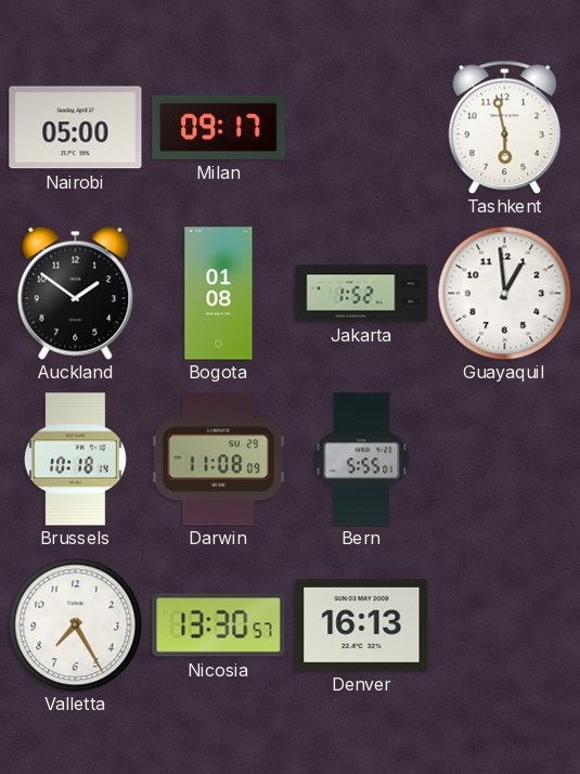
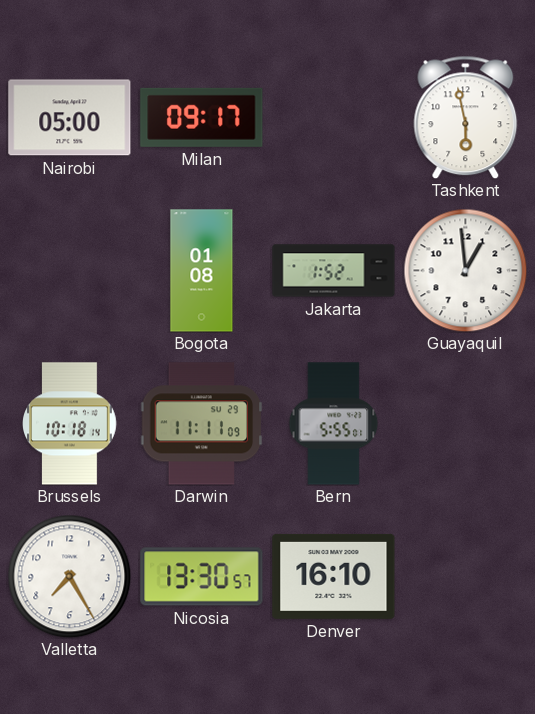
Auckland: 1:51 -> none (76, 293)
Darwin: 11:08 -> 11:11 (201, 424)
Denver: 16:13 -> 16:10 (334, 576)
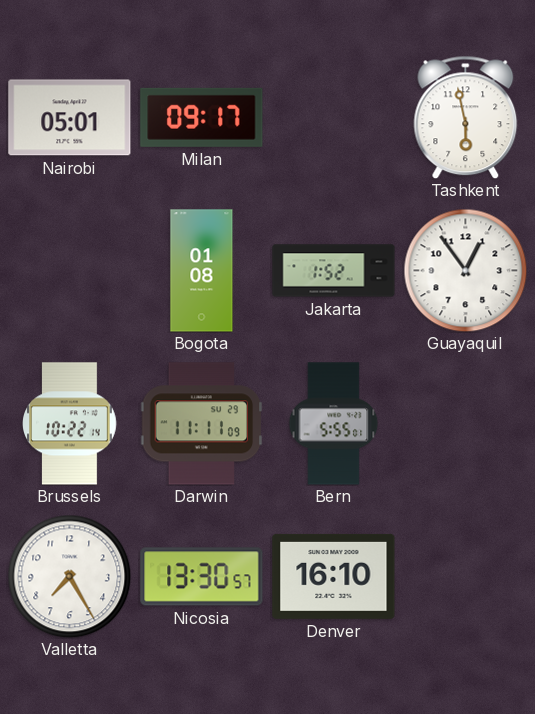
Nairobi: 05:00 -> 05:01 (70, 118)
Guayaquil: 12:59 -> 12:54 (465, 270)
Brussels: 10:18 -> 10:22 (70, 424)
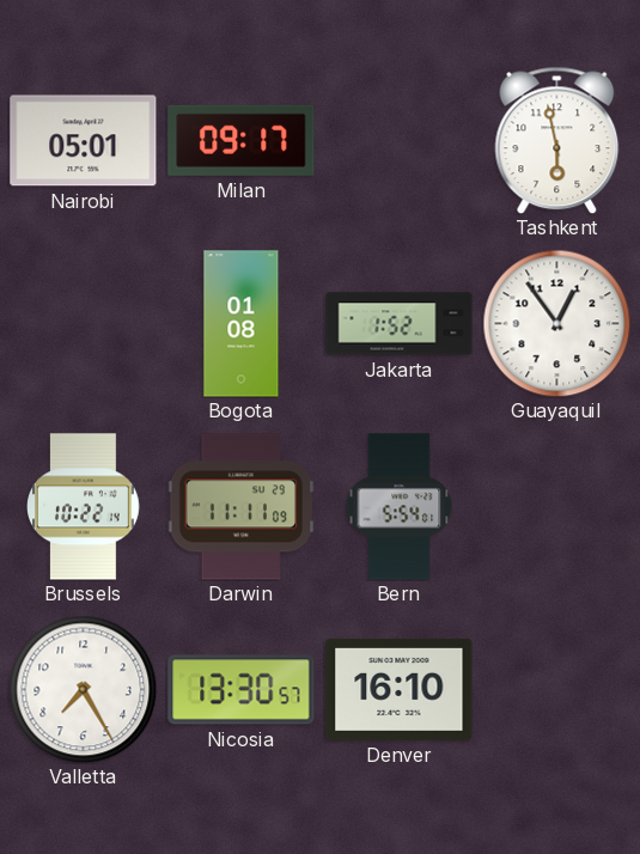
Bern: 5:55 -> 5:54 (400, 507)
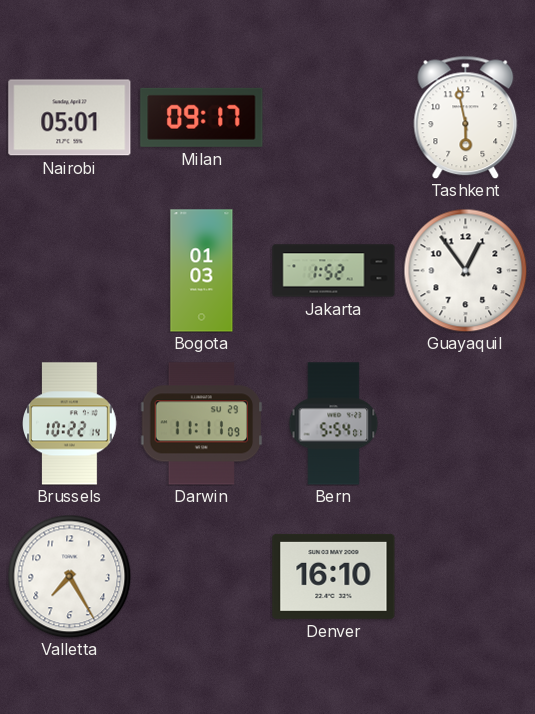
Bogota: 01:08 -> 01:03 (202, 271)
Nicosia: 13:30 -> none (242, 690)
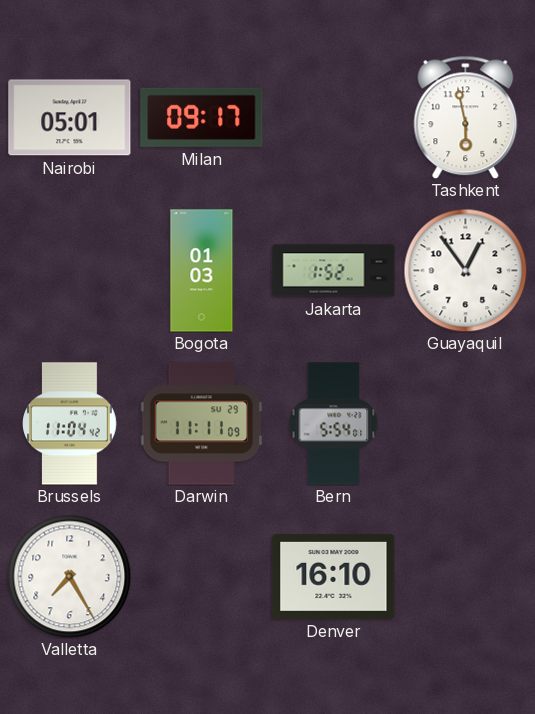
Brussels: 10:22 -> 11:04 (70, 424)
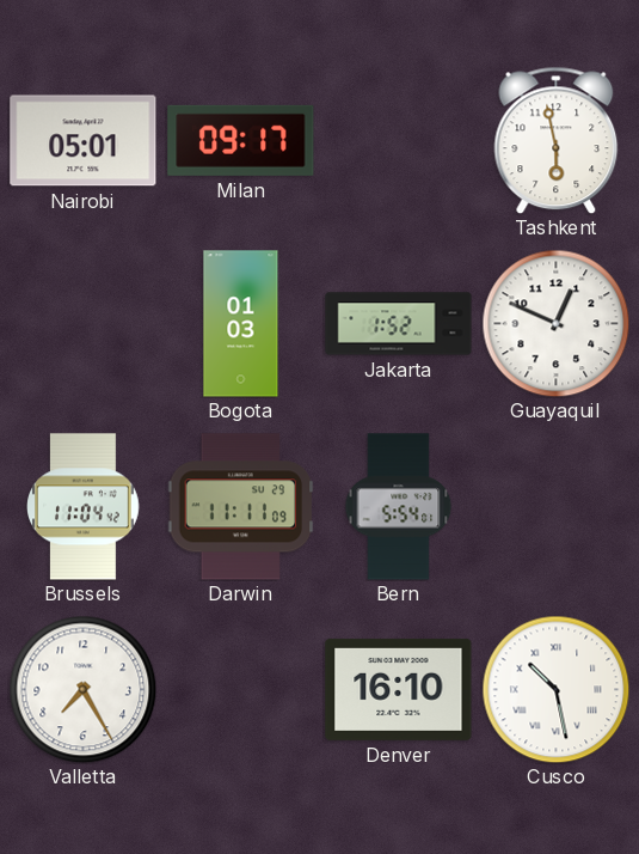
Guayaquil: 12:54 -> 12:49 (555, 323)
Cusco: none -> 10:28 (555, 689)
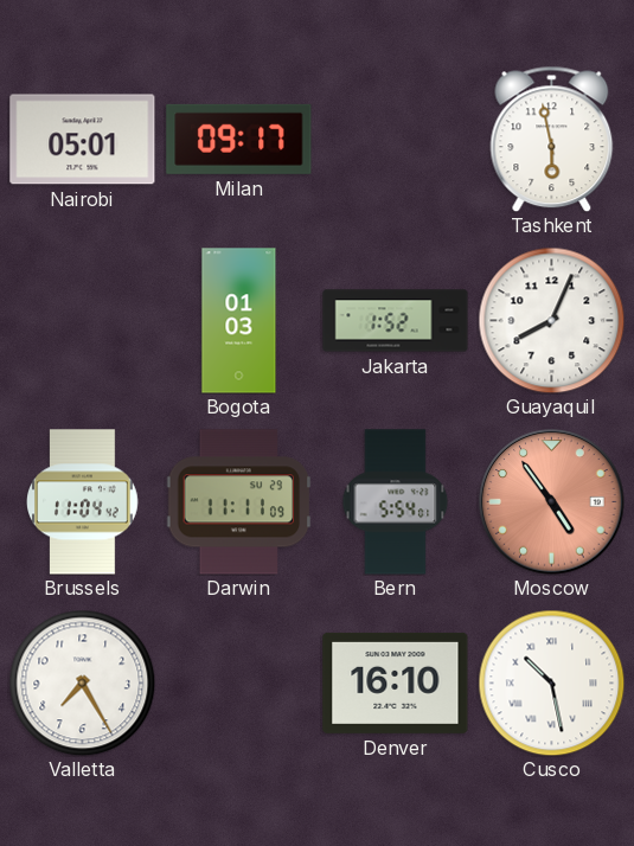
Guayaquil: 12:49 -> 8:04 (551, 320)
Moscow: none -> 4:54 (552, 502)
